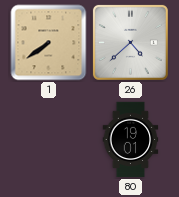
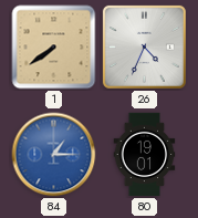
26: 4:38 -> 4:34 (144, 46)
84: none -> 1:15 (54, 155)
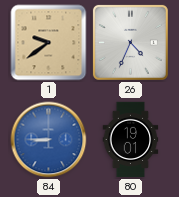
1: 7:39 -> 9:39 (49, 43)
84: 1:15 -> 8:45 (49, 140)
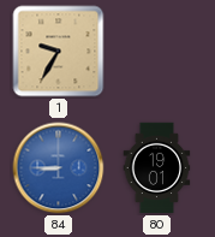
1: 9:39 -> 9:35 (59, 52)
26: 4:34 -> none (130, 42)
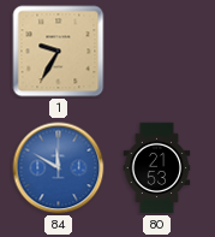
84: 8:45 -> 11:50 (59, 168)
80: 19:01 -> 21:53 (157, 168)
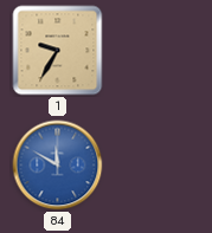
80: 21:53 -> none (157, 168)
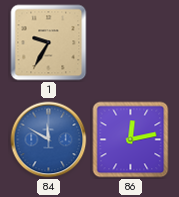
86: none -> 12:13 (131, 140)
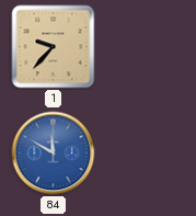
1: 9:35 -> 9:37 (54, 47)
86: 12:13 -> none (131, 140)
